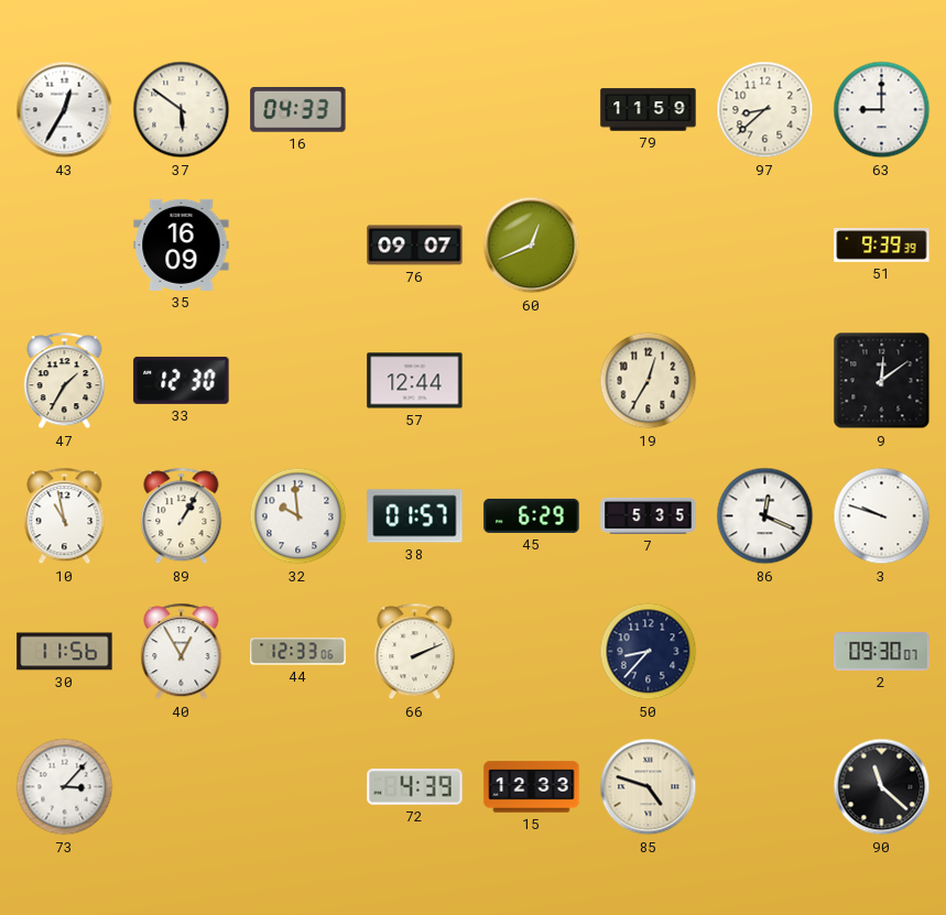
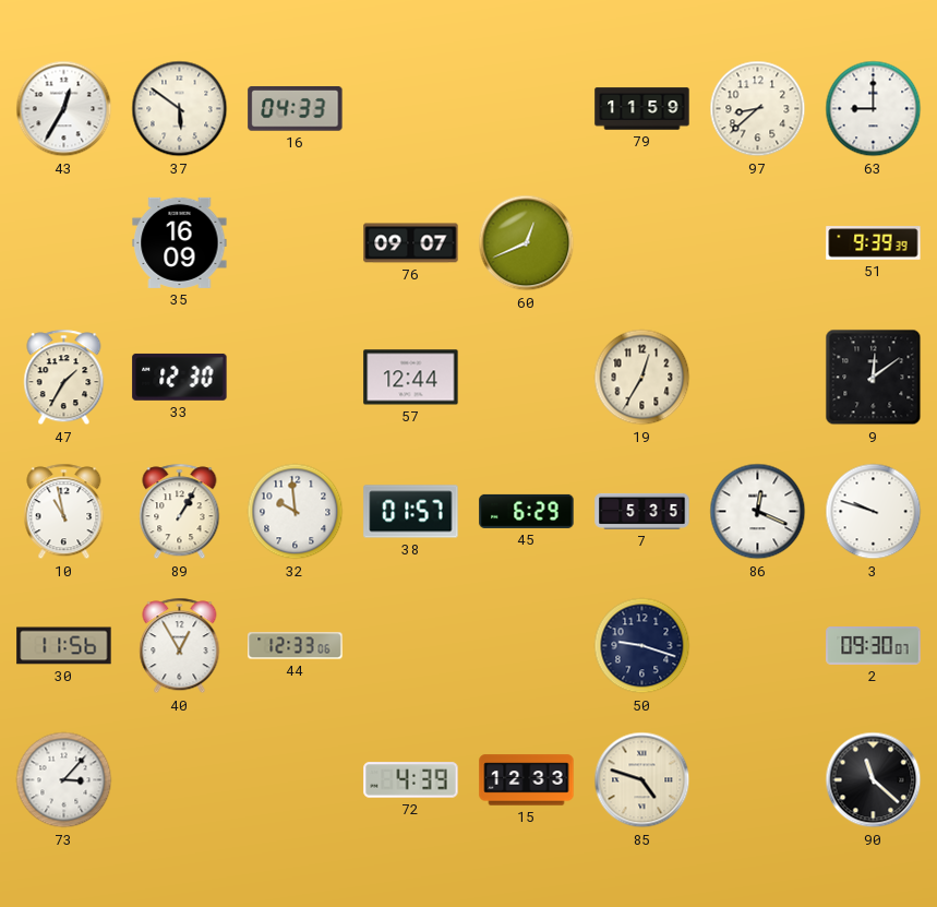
66: 2:11 -> none (415, 652)
50: 8:37 -> 9:18 (642, 646)
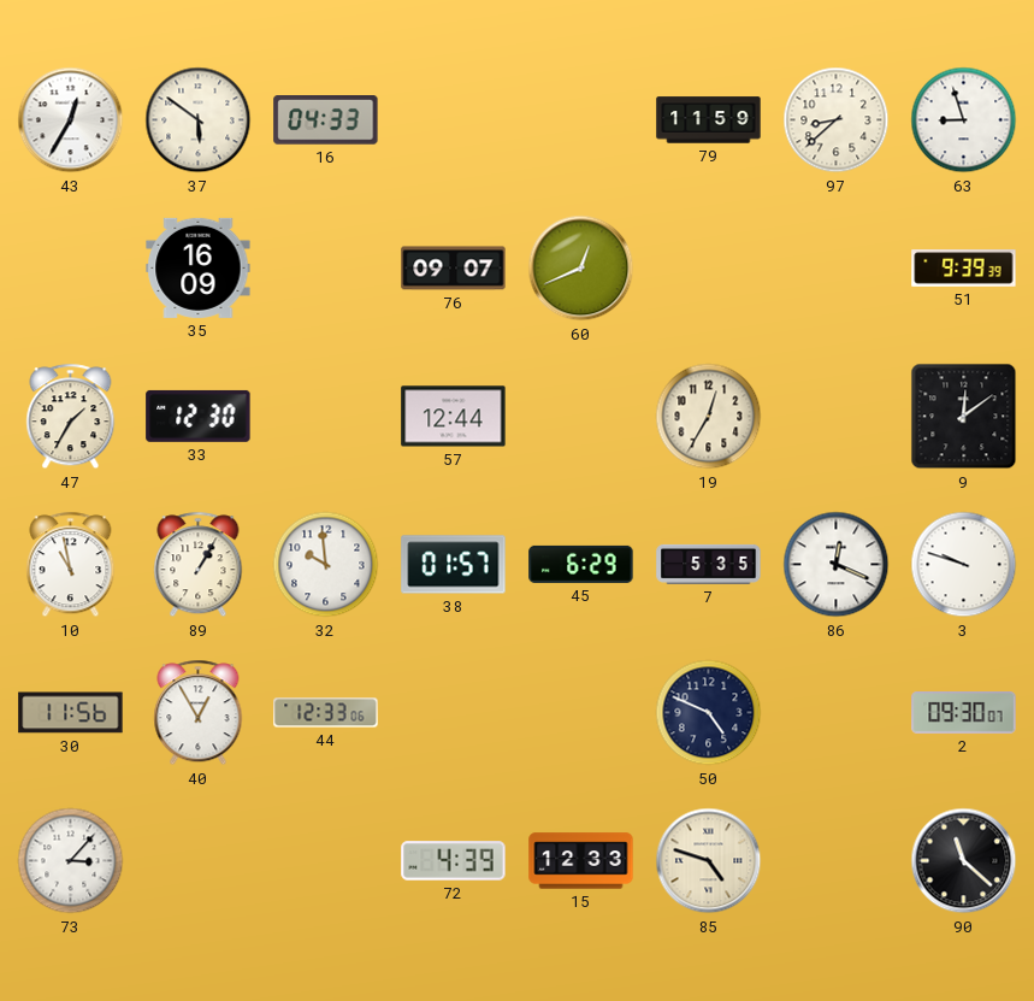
63: 9:00 -> 8:57 (964, 120)
50: 9:18 -> 4:49 (709, 713)
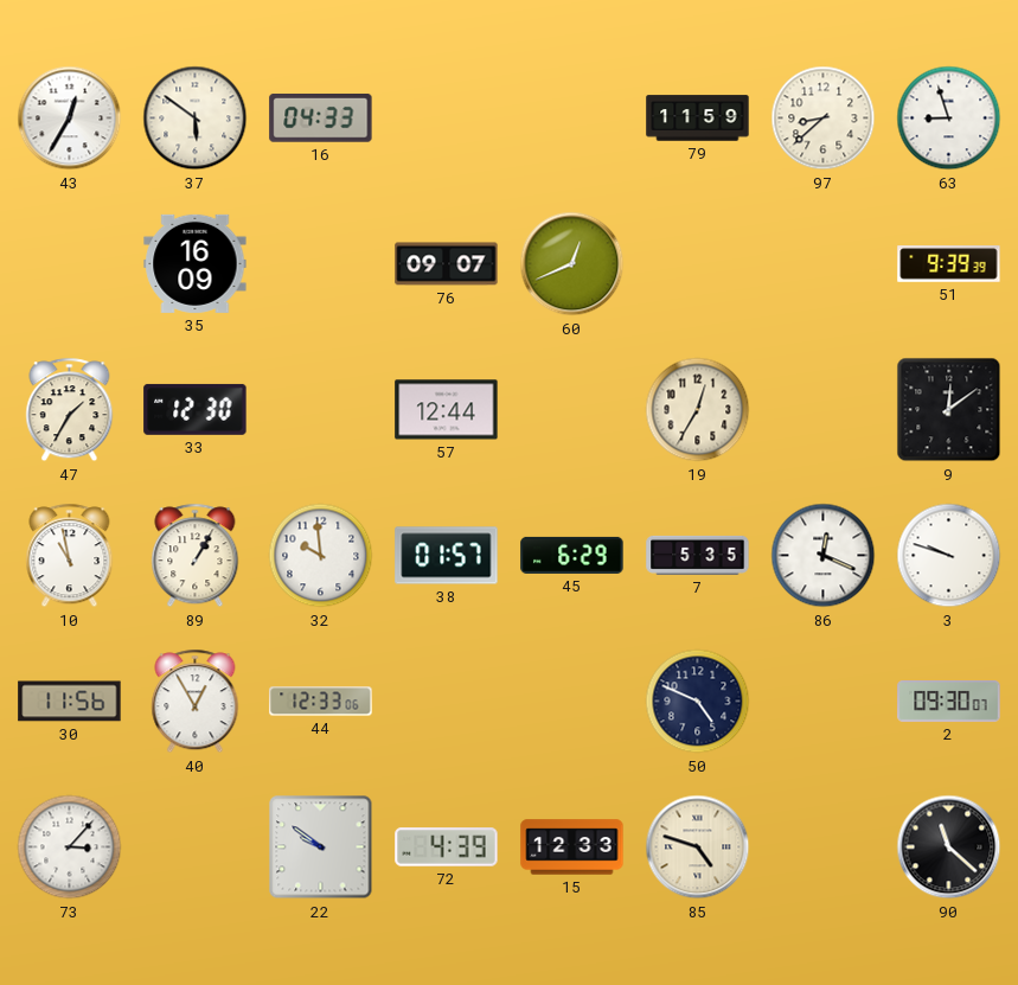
22: none -> 9:51 (321, 848)
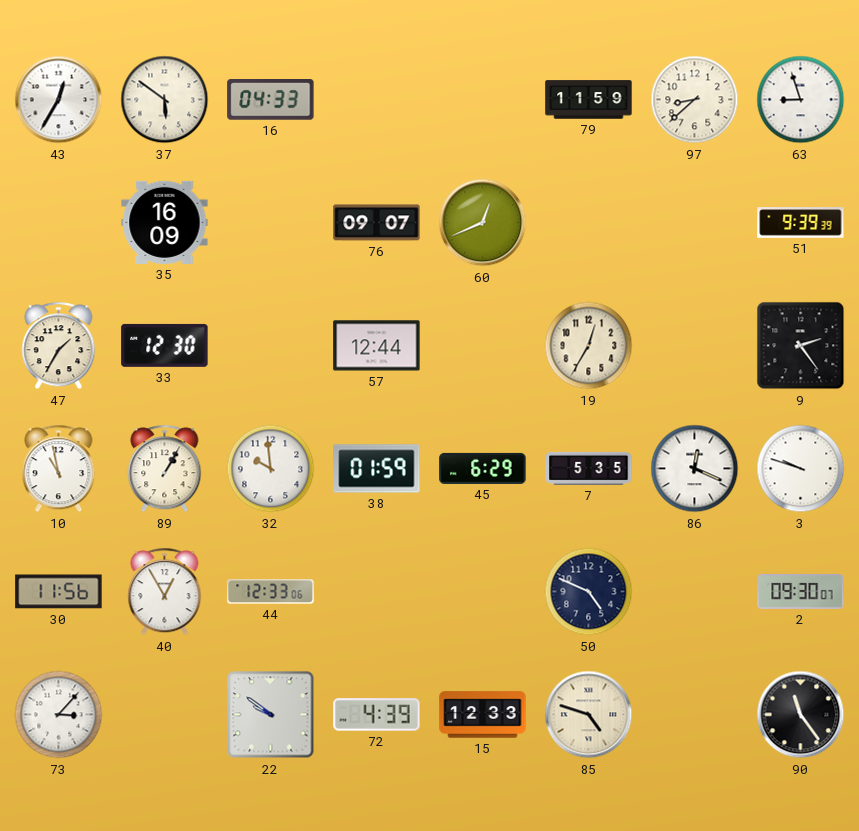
9: 12:09 -> 2:24 (801, 346)
38: 01:57 -> 01:59 (377, 469)
90: 11:22 -> 11:24 (801, 715)
